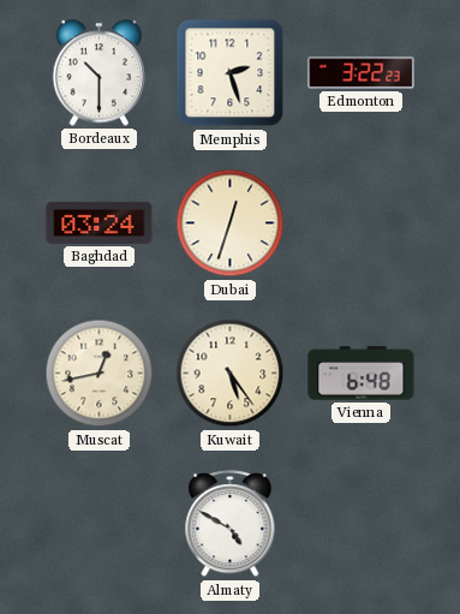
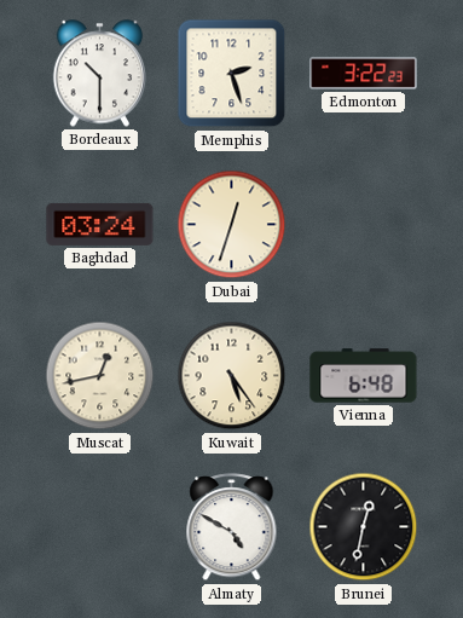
Brunei: none -> 12:32 (364, 527)
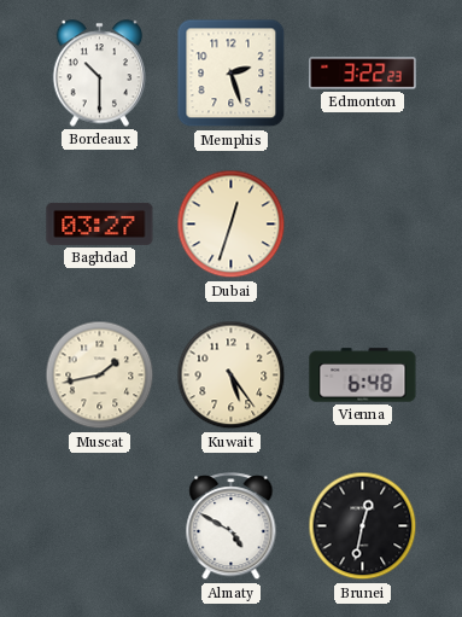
Baghdad: 03:24 -> 03:27 (100, 223)
Muscat: 12:43 -> 1:43 (100, 376)
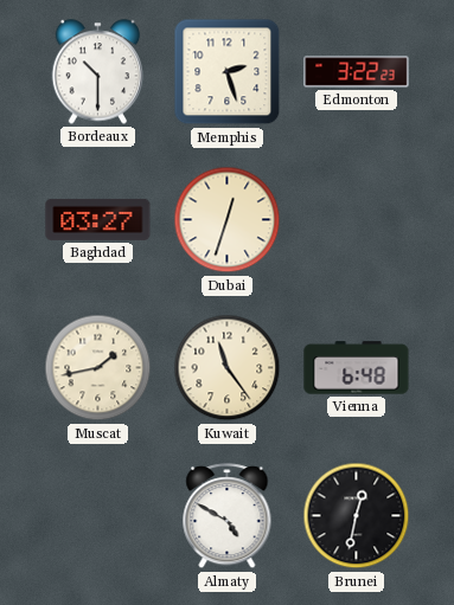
Kuwait: 5:24 -> 11:24 (228, 368)
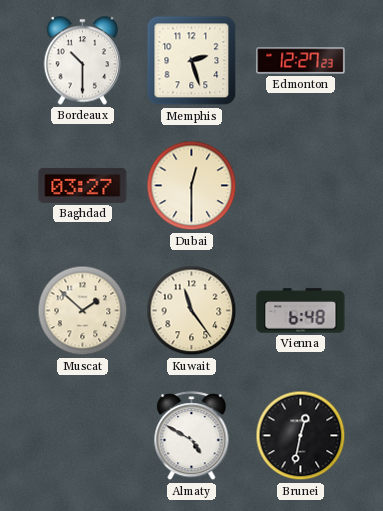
Edmonton: 3:22 -> 12:27 (301, 61)
Dubai: 12:33 -> 12:30 (192, 186)
Muscat: 1:43 -> 1:52 (83, 311)
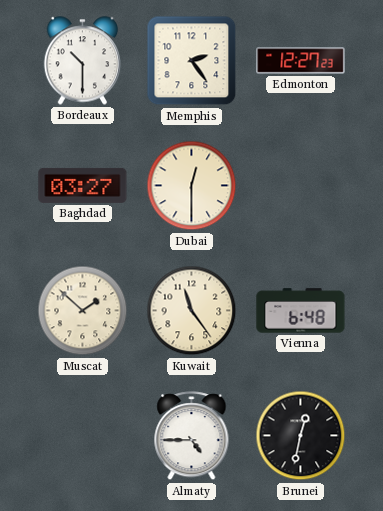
Memphis: 2:27 -> 2:24 (192, 61)
Almaty: 4:50 -> 4:45 (192, 436)
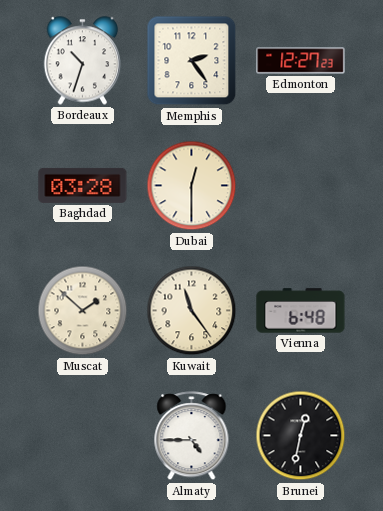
Bordeaux: 10:30 -> 10:33 (83, 61)
Baghdad: 03:27 -> 03:28 (83, 185)
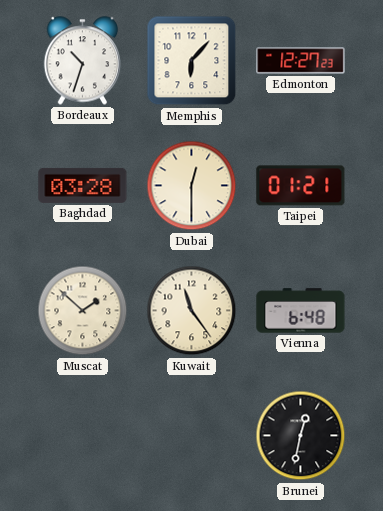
Memphis: 2:24 -> 6:07 (192, 61)
Taipei: none -> 01:21 (301, 186)
Almaty: 4:45 -> none (192, 436)
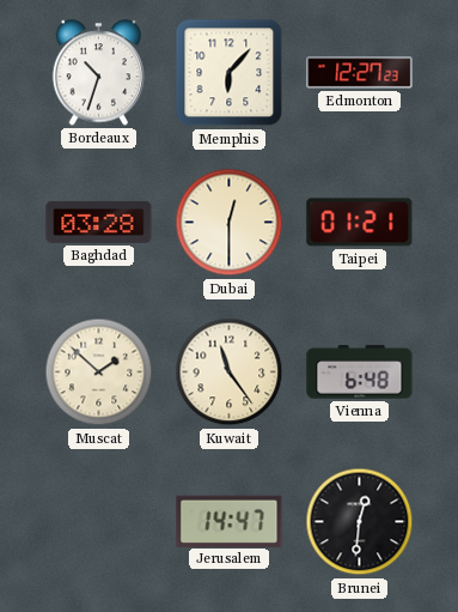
Jerusalem: none -> 14:47 (230, 521)
Brunei: 12:32 -> 12:31 (360, 522)
